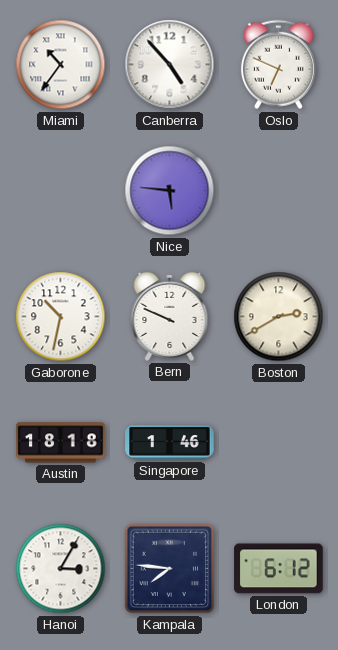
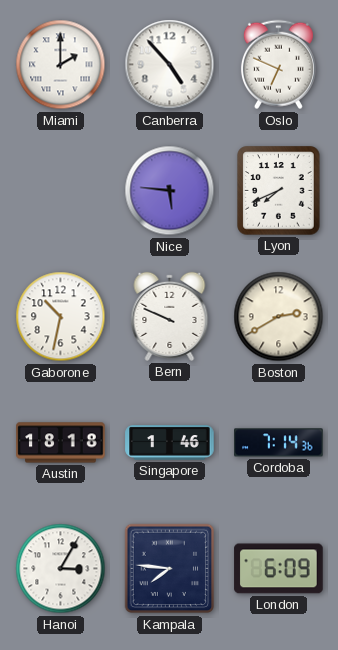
Miami: 10:36 -> 2:00 (61, 65)
Lyon: none -> 7:41 (279, 191)
Cordoba: none -> 7:14 (279, 443)
London: 6:12 -> 6:09 (279, 569)
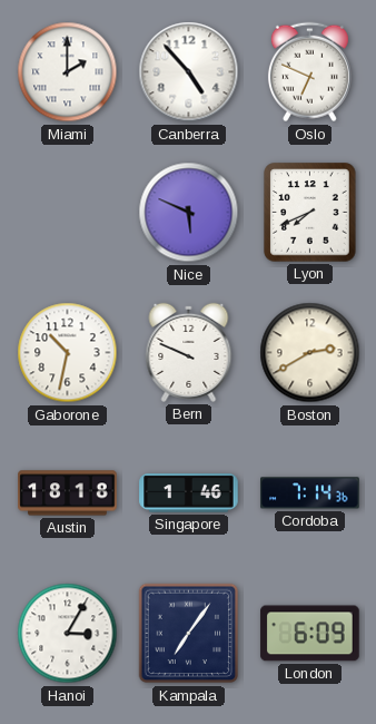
Nice: 5:46 -> 5:49 (189, 213)
Kampala: 7:46 -> 7:06 (189, 634)
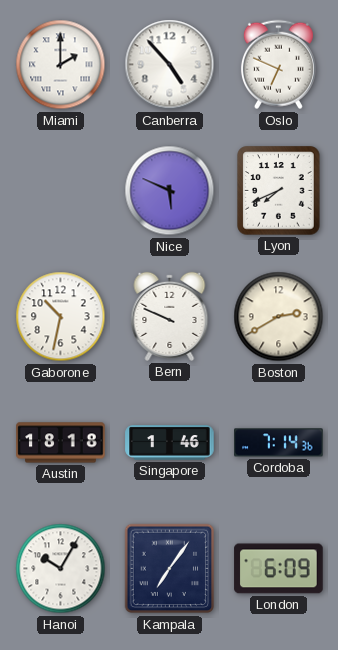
Hanoi: 3:05 -> 10:05 (61, 569)
